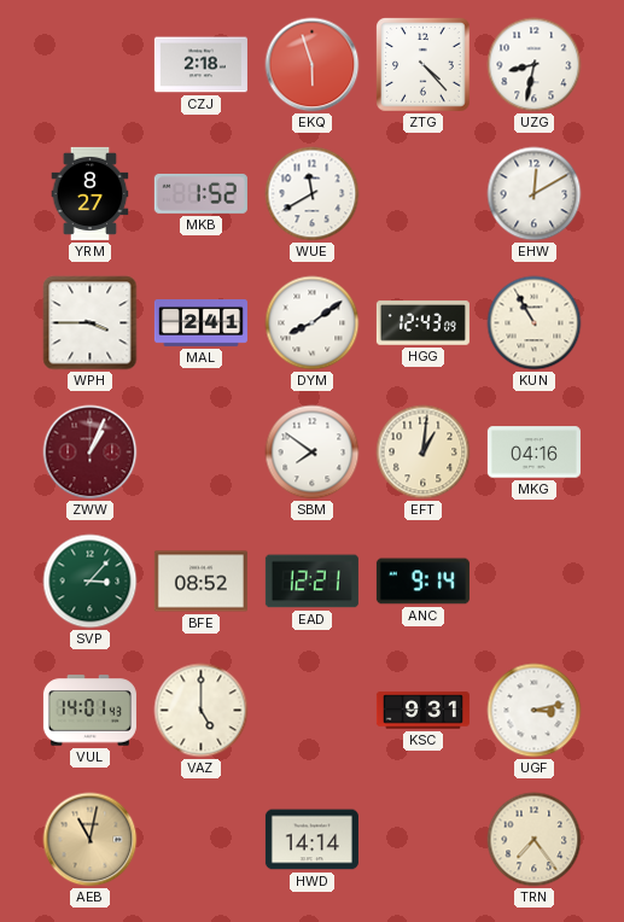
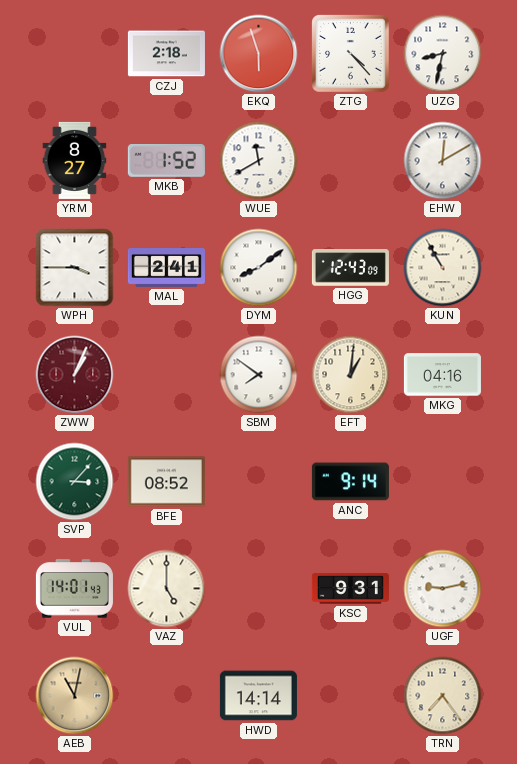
EAD: 12:21 -> none (311, 582)
UGF: 3:13 -> 9:13 (443, 589)
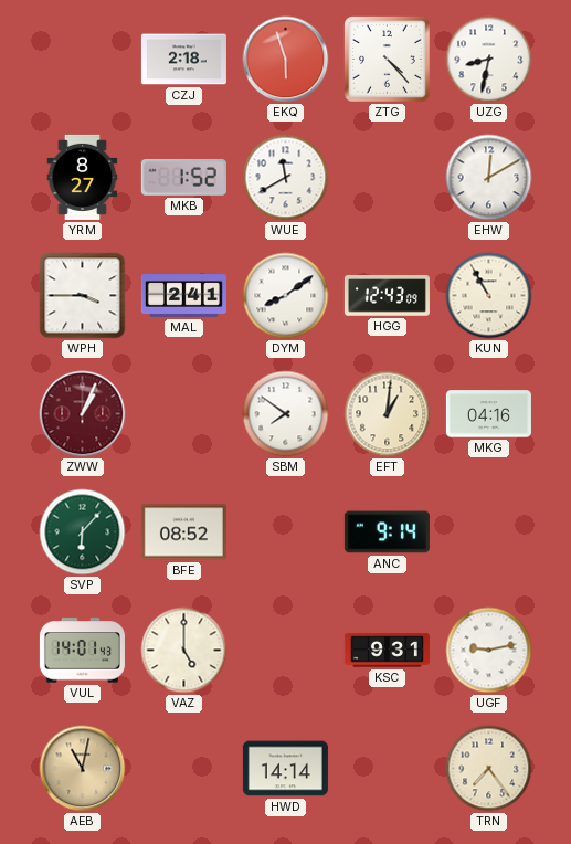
SVP: 3:07 -> 6:07 (83, 532)
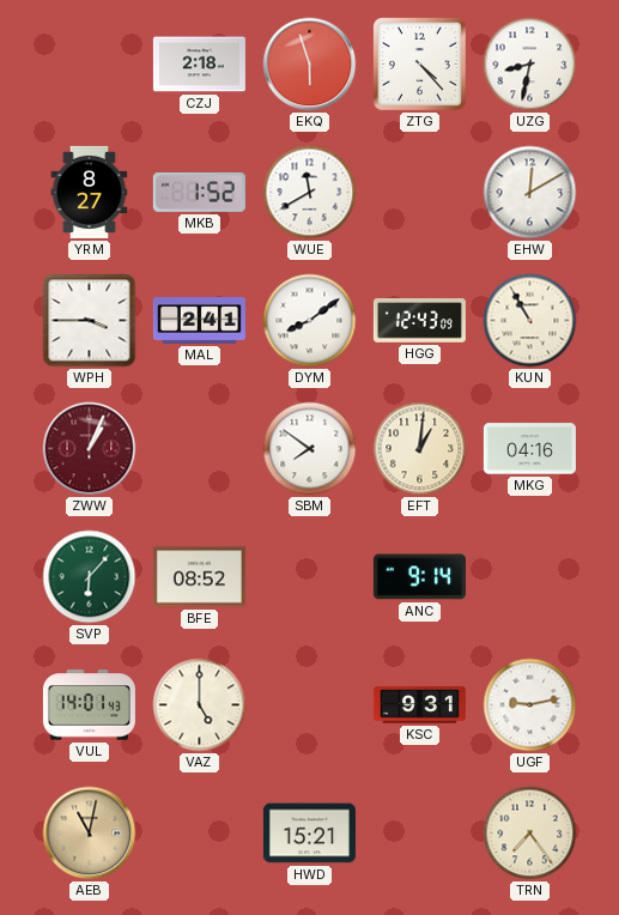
HWD: 14:14 -> 15:21 (309, 834)
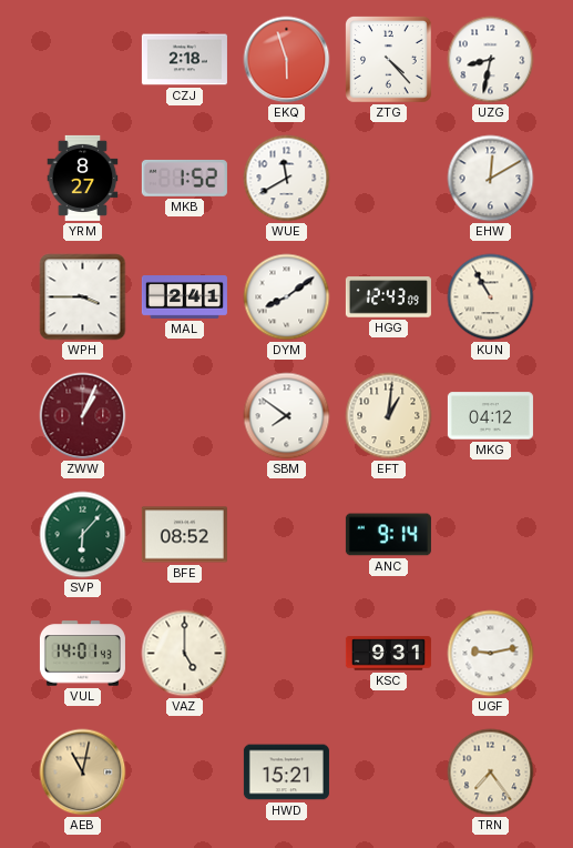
MKG: 04:16 -> 04:12 (490, 416)
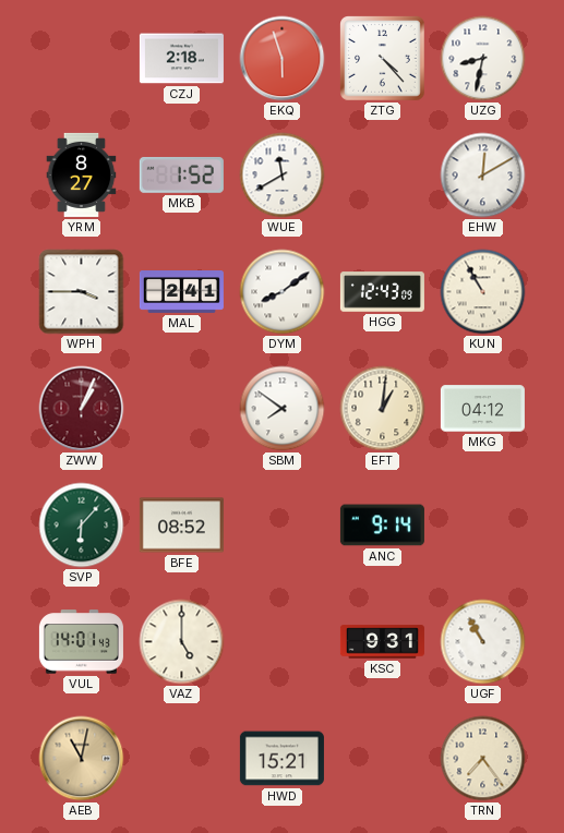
UGF: 9:13 -> 10:55 (483, 642)
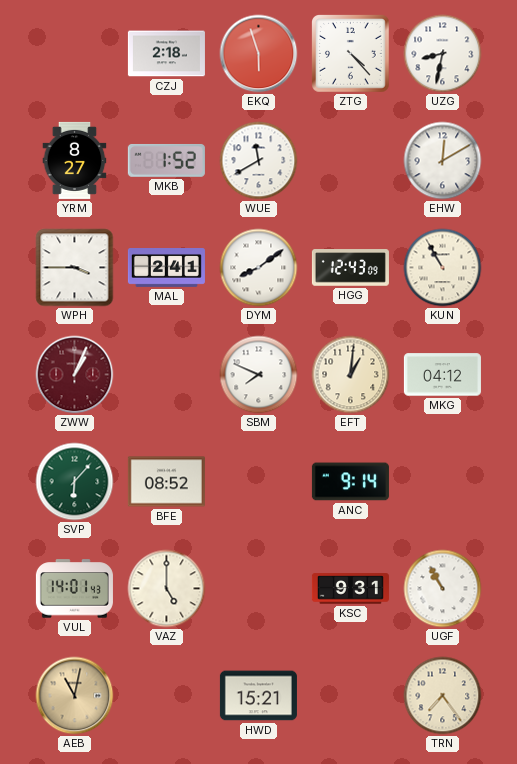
SBM: 7:51 -> 7:49 (259, 375)
